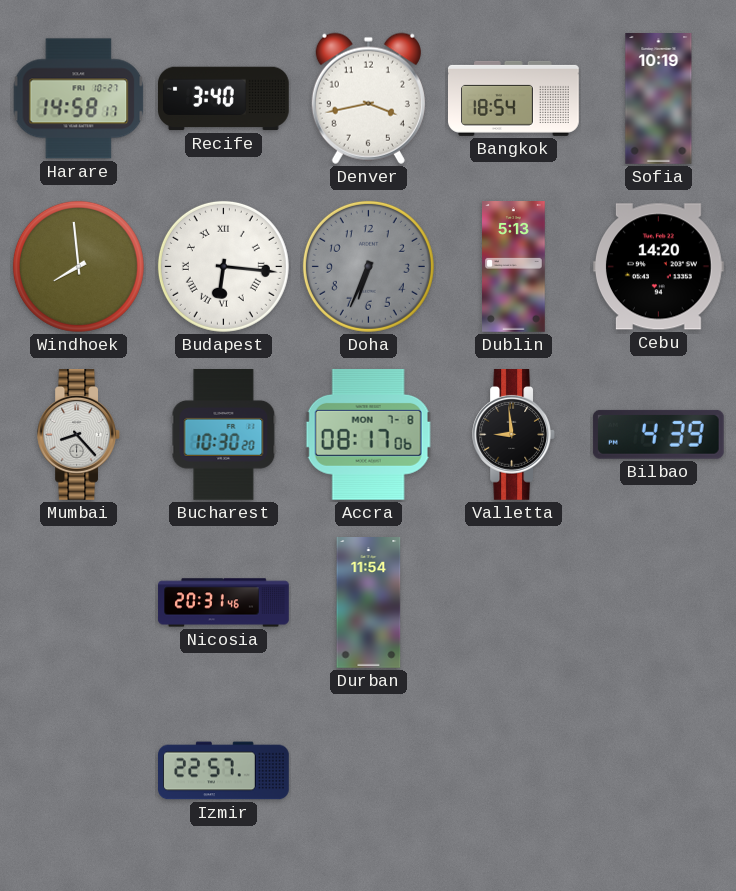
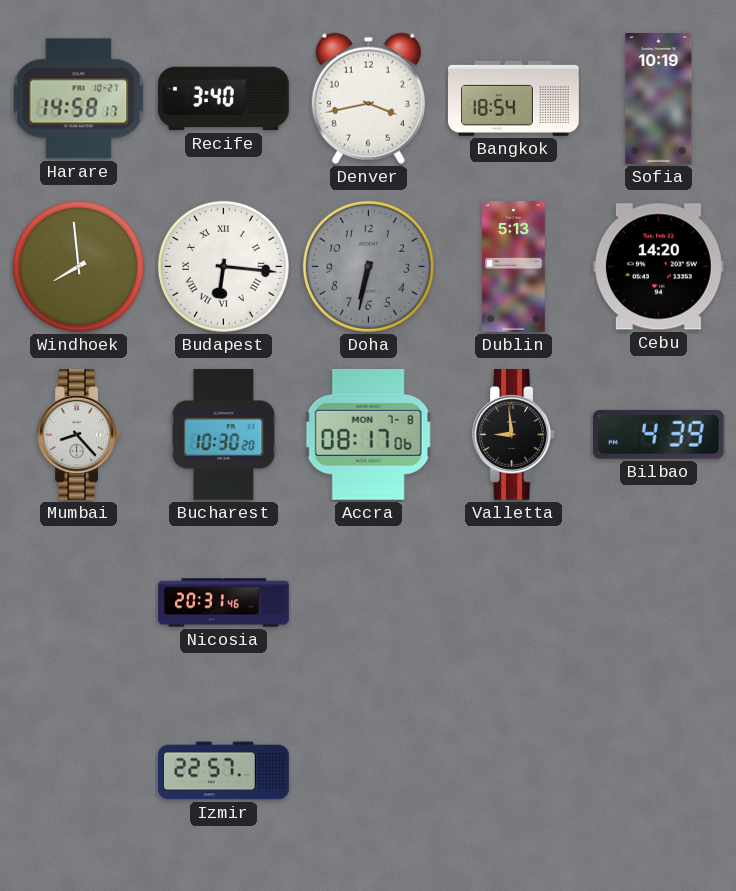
Doha: 6:34 -> 6:32 (368, 266)
Durban: 11:54 -> none (369, 603)
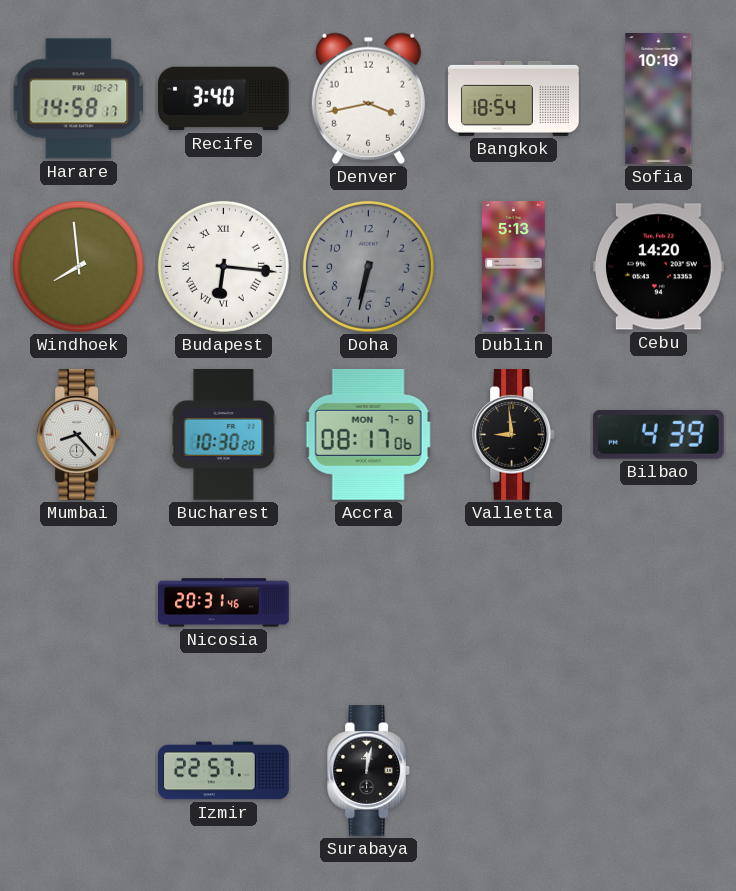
Surabaya: none -> 12:02 (368, 771)
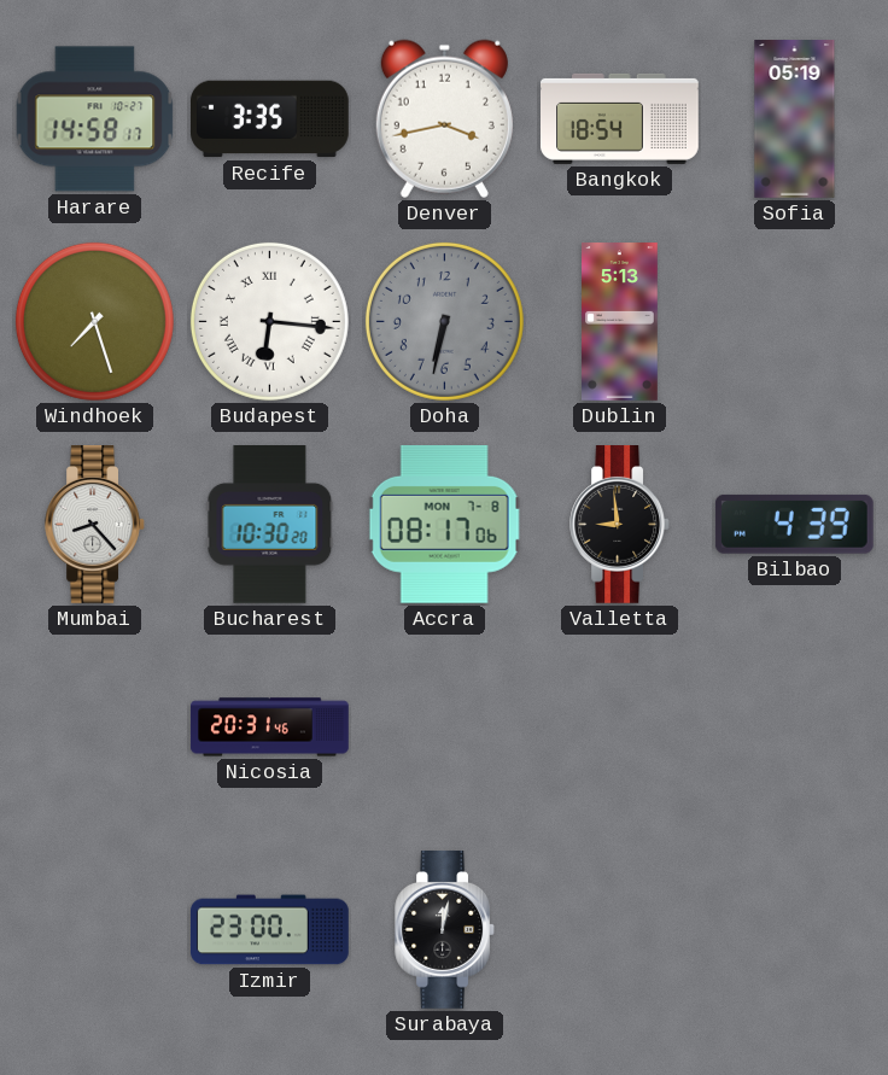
Recife: 3:40 -> 3:35 (270, 119)
Sofia: 10:19 -> 05:19 (795, 119)
Windhoek: 7:59 -> 7:27 (94, 321)
Cebu: 14:20 -> none (658, 267)
Izmir: 22:57 -> 23:00 (270, 930)
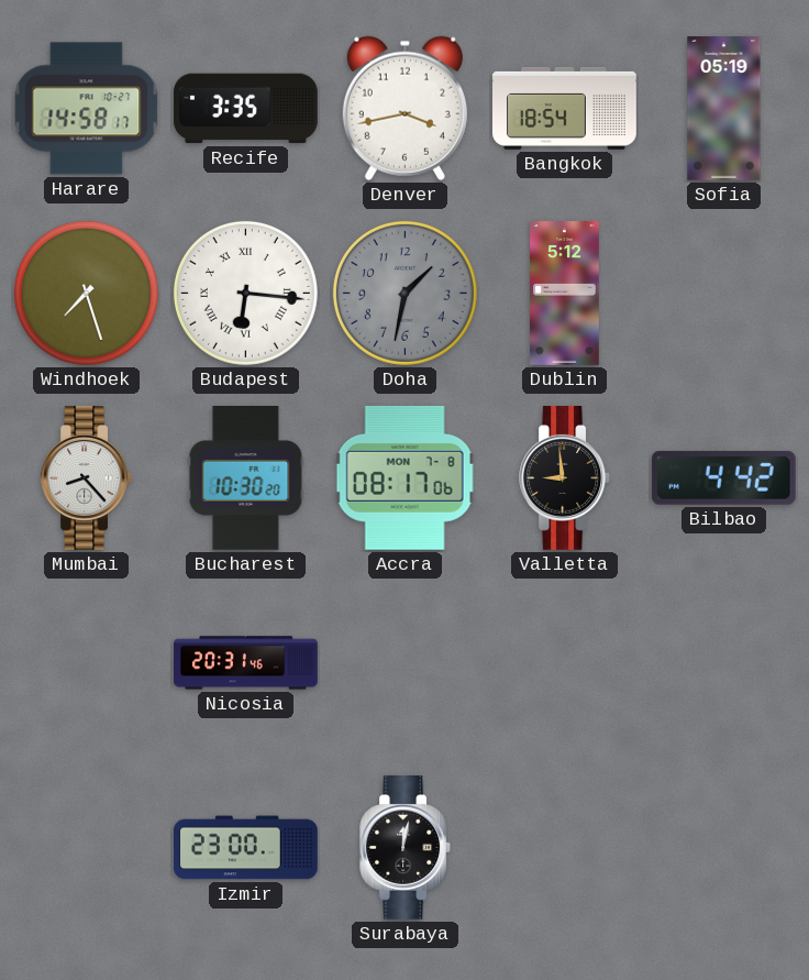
Doha: 6:32 -> 1:32 (404, 293)
Dublin: 5:13 -> 5:12 (565, 294)
Bilbao: 4:39 -> 4:42 (723, 477)
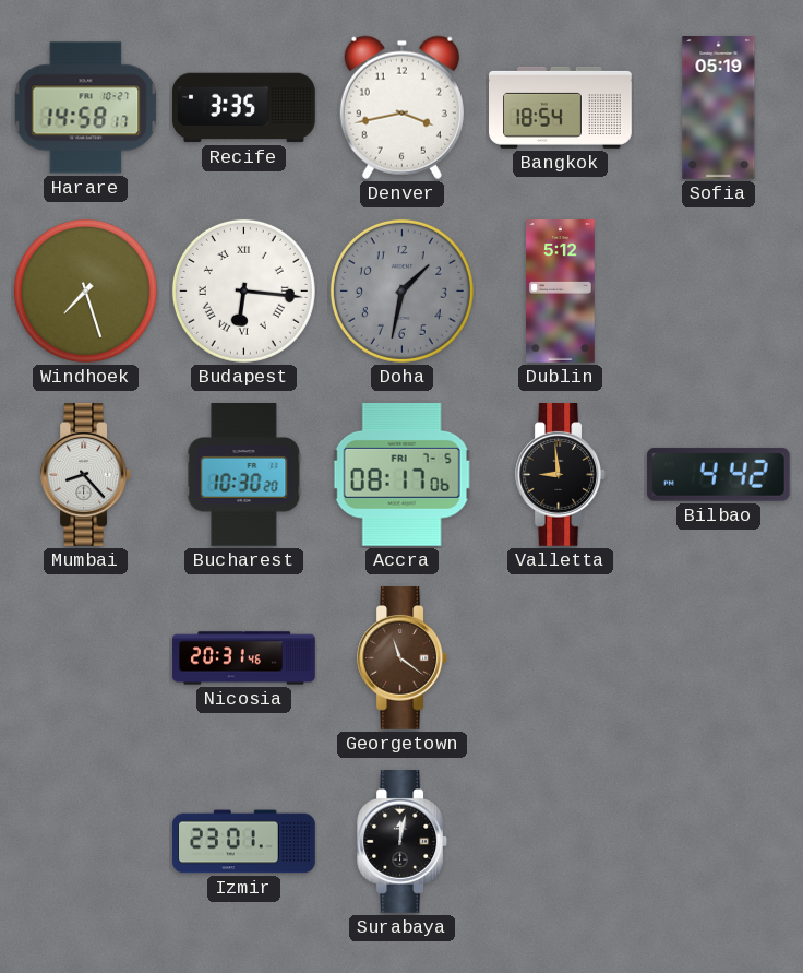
Accra date: MON 7-8 -> FRI 7-5 (401, 474)
Georgetown: none -> 11:21 (401, 658)
Izmir: 23:00 -> 23:01 (244, 842)
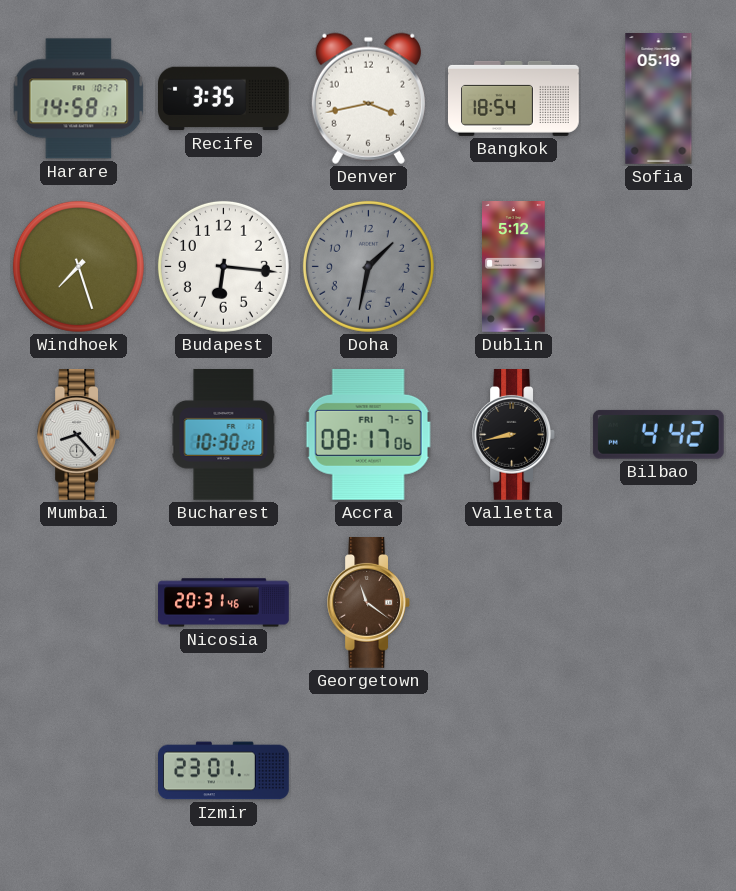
Budapest numerals: Roman -> Arabic (223, 266)
Valletta: 8:59 -> 8:43 (513, 435)
Surabaya: 12:02 -> none (401, 842)
